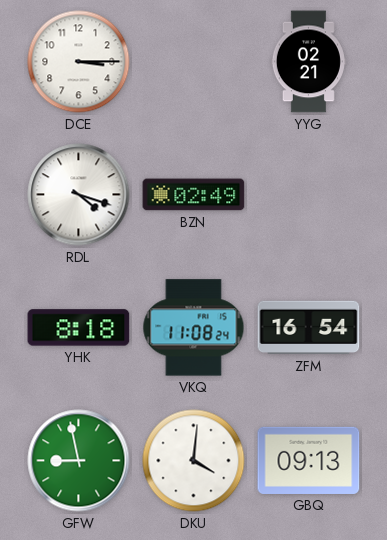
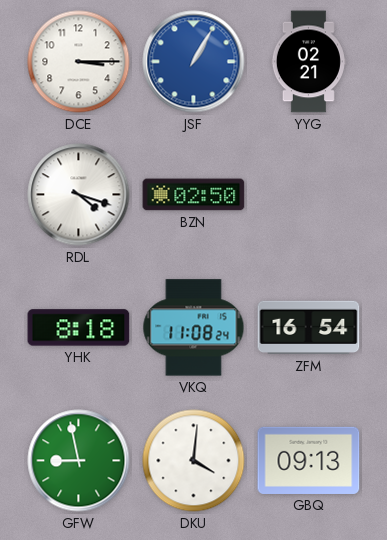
JSF: none -> 1:05 (194, 62)
BZN: 02:49 -> 02:50 (194, 195)
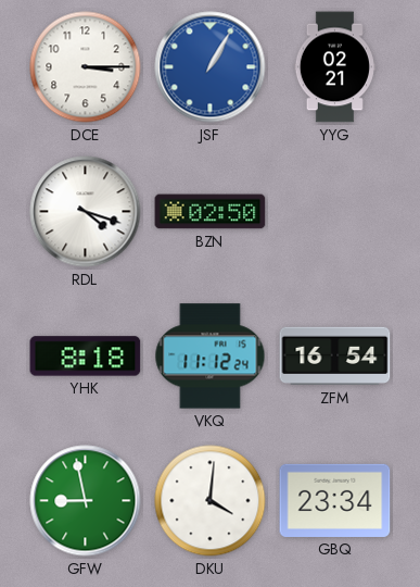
VKQ: 11:08 -> 11:12 (211, 357)
GBQ: 09:13 -> 23:34 (335, 500)
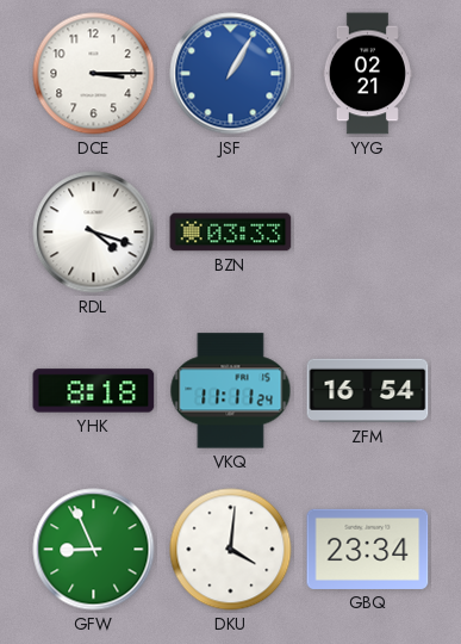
BZN: 02:50 -> 03:33 (231, 233)
VKQ: 11:12 -> 11:11 (231, 391)
GFW: 8:58 -> 8:56 (94, 550)
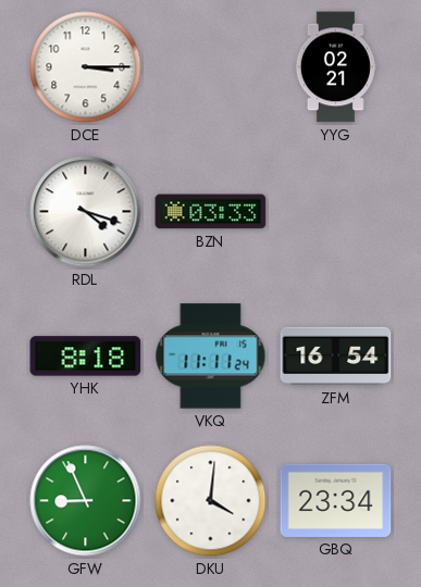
JSF: 1:05 -> none (231, 74)
